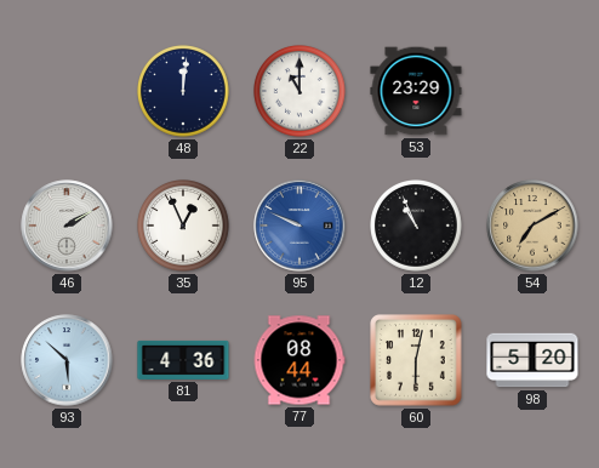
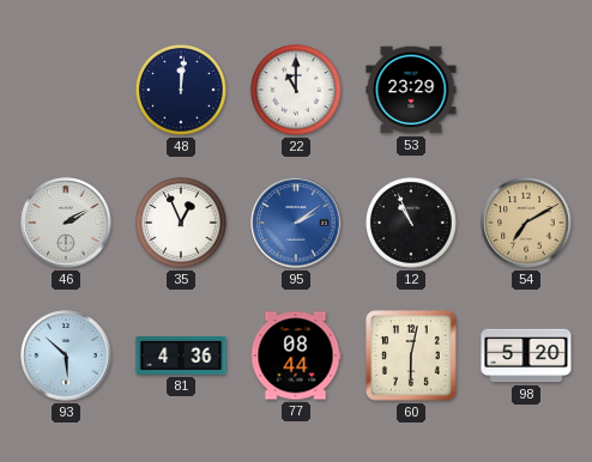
95: 9:49 -> 2:09 (296, 223)
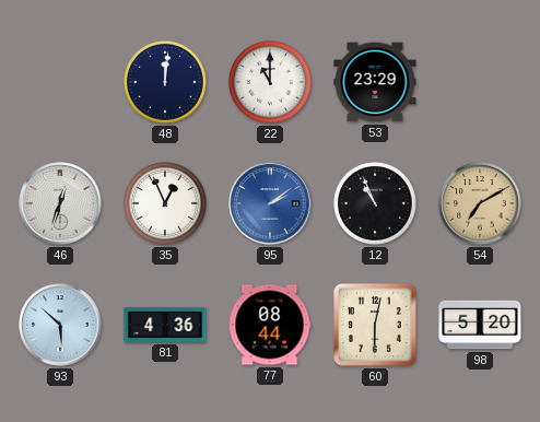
46: 2:10 -> 12:33 (60, 203)
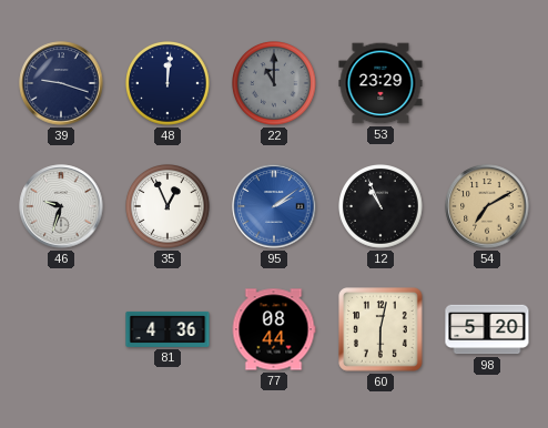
39: none -> 9:18 (61, 83)
22 dial: white -> grey (275, 84)
46: 12:33 -> 9:33 (61, 206)
93: 5:52 -> none (60, 325)
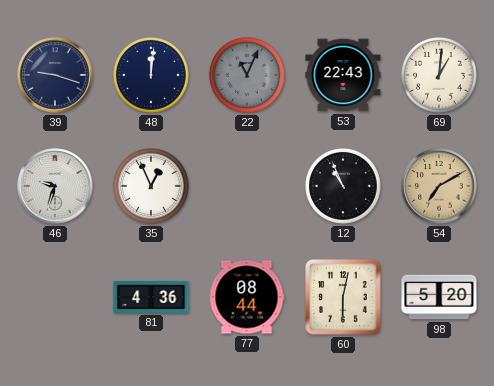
22: 11:00 -> 11:04 (248, 76)
53: 23:29 -> 22:43 (343, 75)
69: none -> 1:01 (440, 76)
95: 2:09 -> none (274, 206)
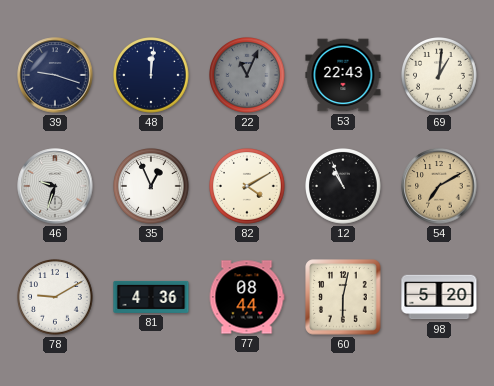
82: none -> 4:10 (248, 187)
78: none -> 9:10 (56, 298)
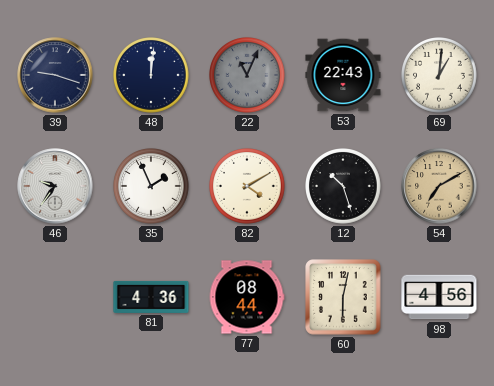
46: 9:33 -> 9:36 (55, 186)
35: 12:56 -> 1:56 (152, 187)
12: 10:56 -> 10:27 (344, 187)
78: 9:10 -> none (56, 298)
98: 5:20 -> 4:56 (439, 297)
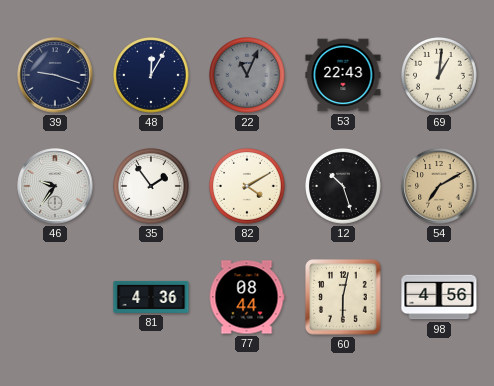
48: 12:01 -> 12:05 (152, 76)
35: 1:56 -> 1:54 (152, 187)
